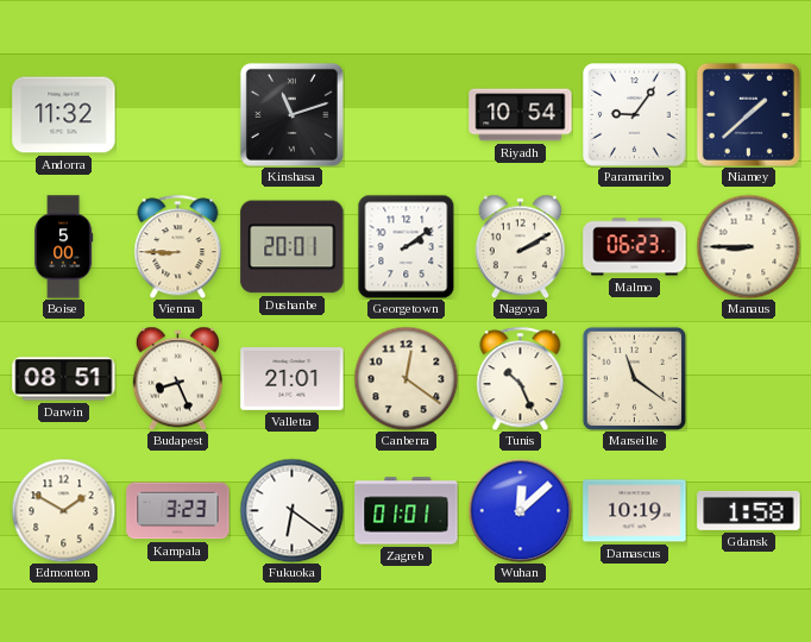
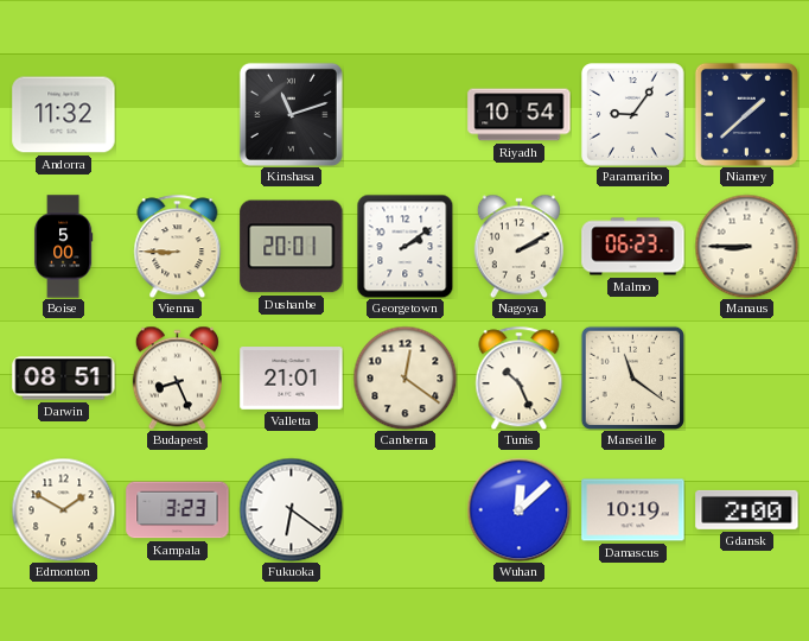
Zagreb: 01:01 -> none (407, 511)
Gdansk: 1:58 -> 2:00 (747, 509)
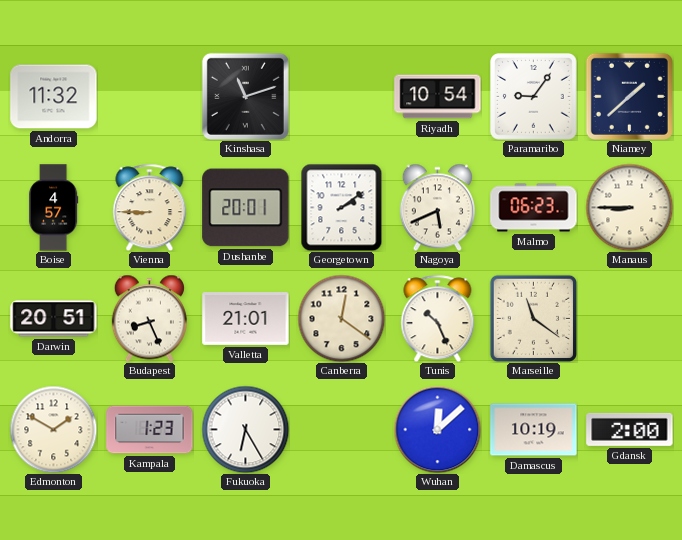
Boise: 5:00 -> 4:57 (53, 208)
Nagoya: 2:10 -> 5:41 (437, 207)
Darwin: 08:51 -> 20:51 (54, 319)
Kampala: 3:23 -> 1:23 (150, 430)
Fukuoka: 6:21 -> 6:25 (245, 429)
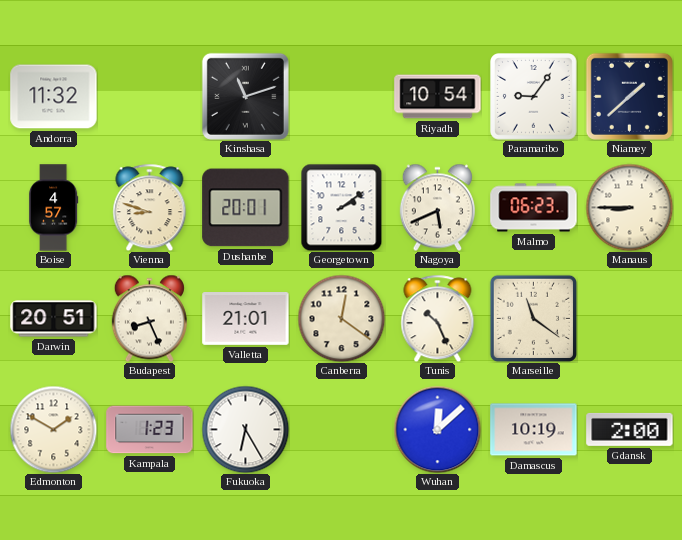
Vienna: 8:45 -> 8:48 (150, 207)
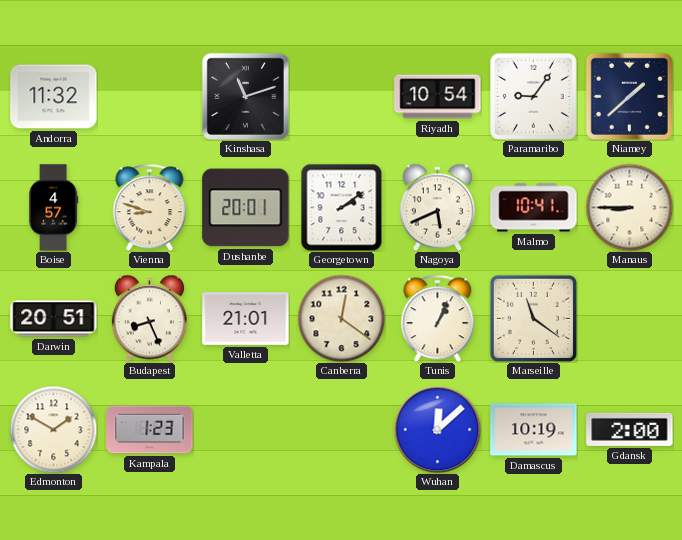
Malmo: 06:23 -> 10:41 (534, 208)
Tunis: 10:26 -> 1:04 (438, 318)
Fukuoka: 6:25 -> none (245, 429)
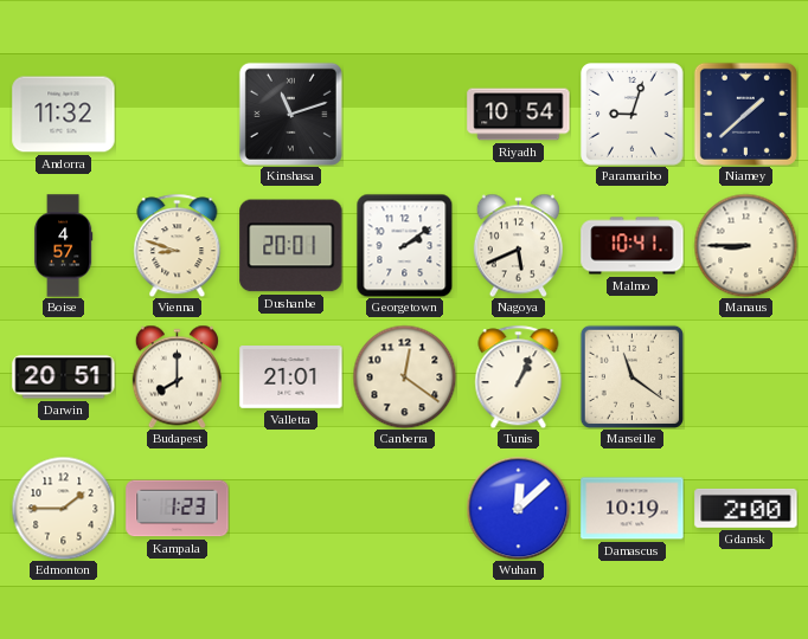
Paramaribo: 9:06 -> 9:03 (633, 115)
Budapest: 8:26 -> 8:00 (177, 376)
Edmonton: 1:50 -> 1:45 (63, 508)
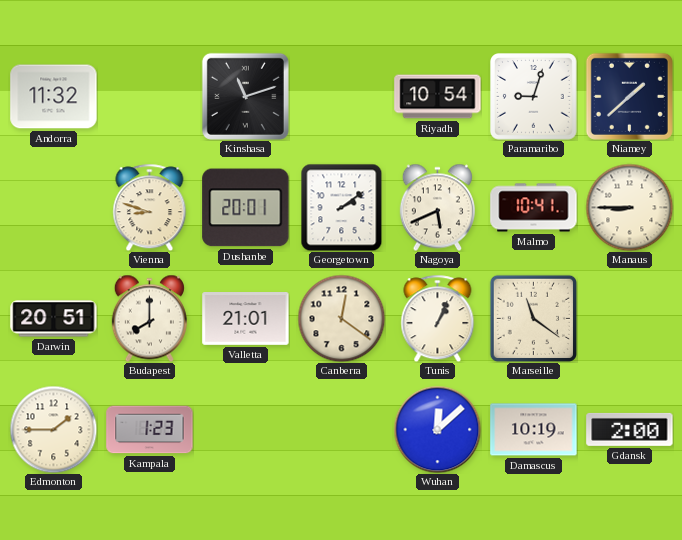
Boise: 4:57 -> none (63, 246)
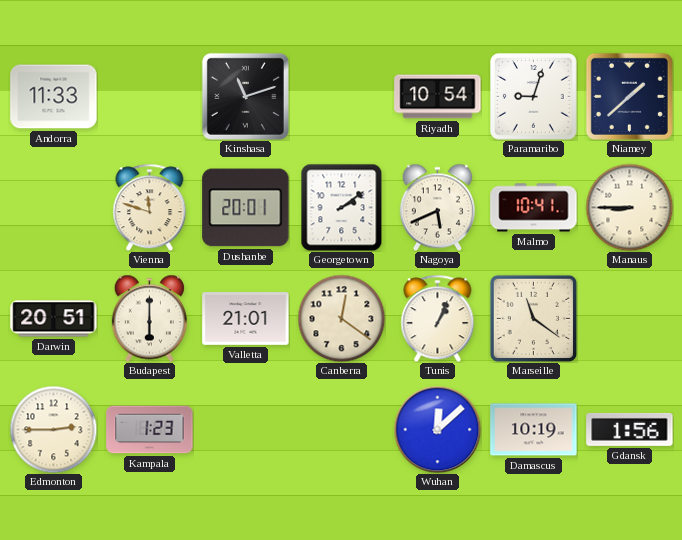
Andorra: 11:32 -> 11:33 (54, 97)
Vienna: 8:48 -> 11:48 (150, 207)
Budapest: 8:00 -> 6:00 (149, 318)
Edmonton: 1:45 -> 2:45 (53, 429)
Gdansk: 2:00 -> 1:56 (630, 429)
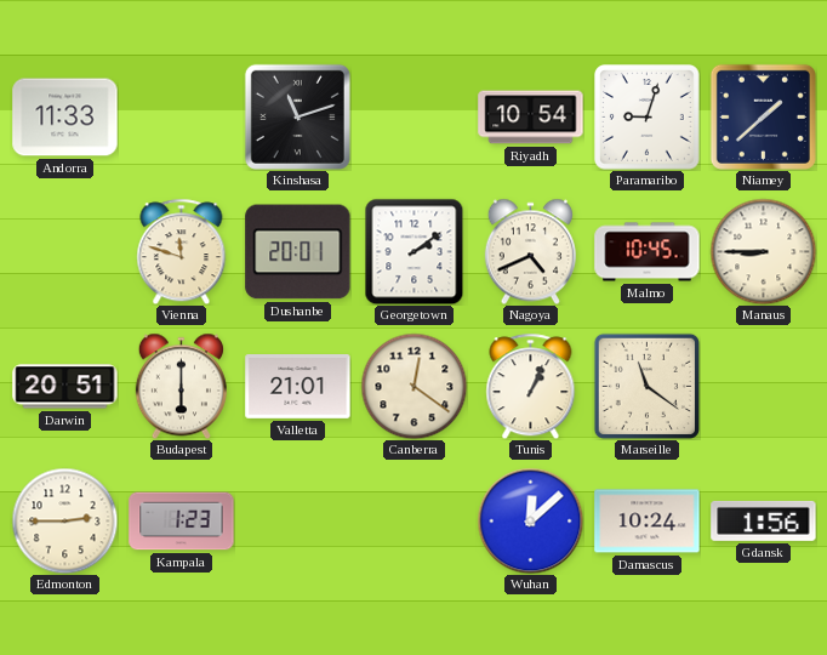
Nagoya: 5:41 -> 4:41 (530, 251)
Malmo: 10:41 -> 10:45 (648, 252)
Damascus: 10:19 -> 10:24 (648, 522)
